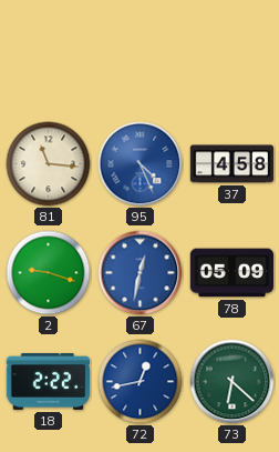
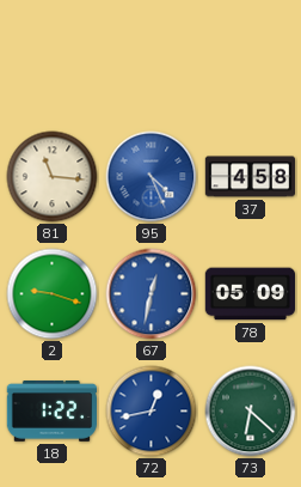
18: 2:22 -> 1:22 (51, 412)
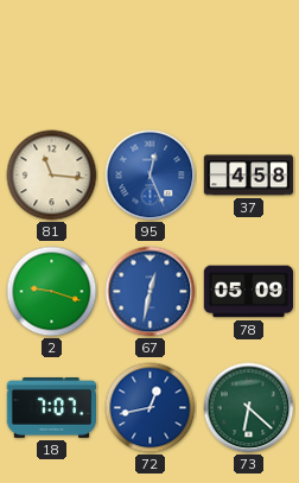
95: 4:26 -> 12:26 (151, 176)
18: 1:22 -> 7:07 (51, 408)
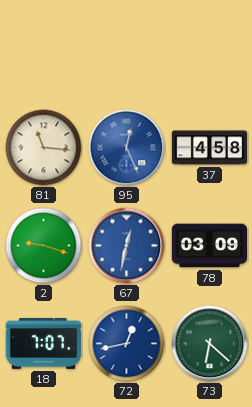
78: 05:09 -> 03:09 (209, 246)
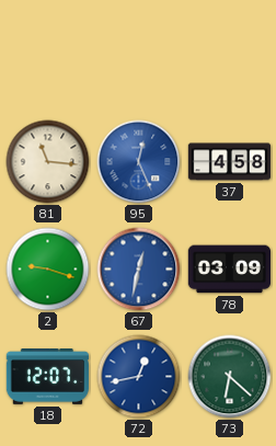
18: 7:07 -> 12:07 (47, 377)
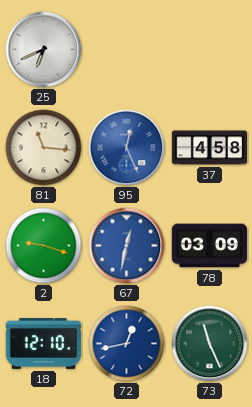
25: none -> 6:41 (44, 50)
18: 12:07 -> 12:10 (43, 344)
73: 6:22 -> 11:26 (210, 344)
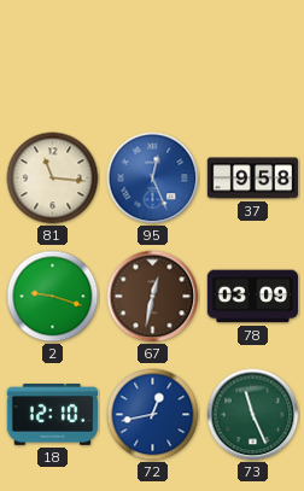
25: 6:41 -> none (44, 50)
37: 4:58 -> 9:58 (252, 179)
67 dial: blue -> brown (153, 297)
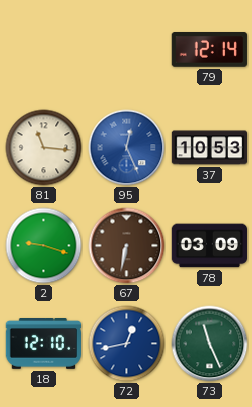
79: none -> 12:14 (209, 50)
37: 9:58 -> 10:53 (209, 148)
67: 12:32 -> 6:32 (127, 246)
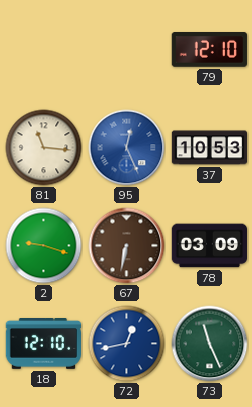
79: 12:14 -> 12:10 (209, 50)
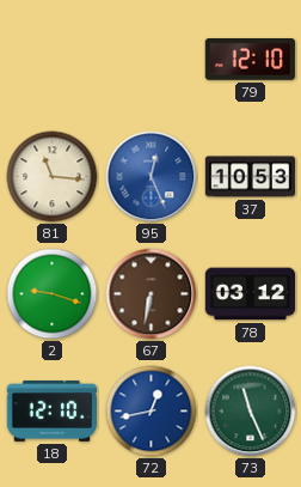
78: 03:09 -> 03:12 (250, 294)
